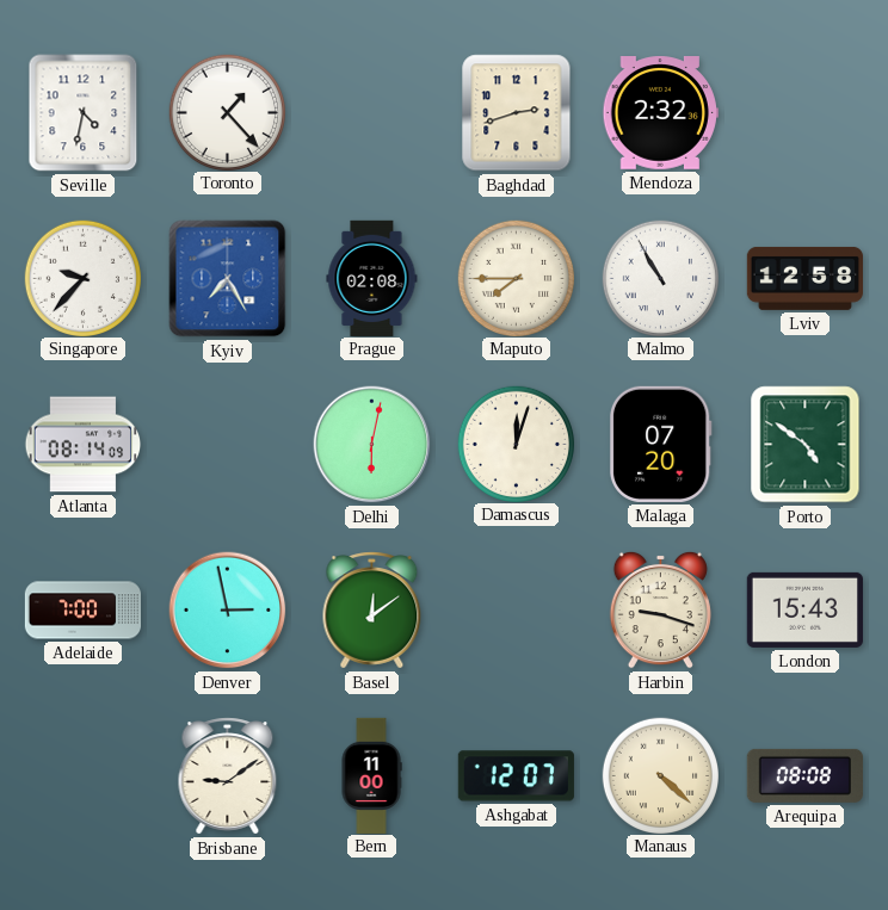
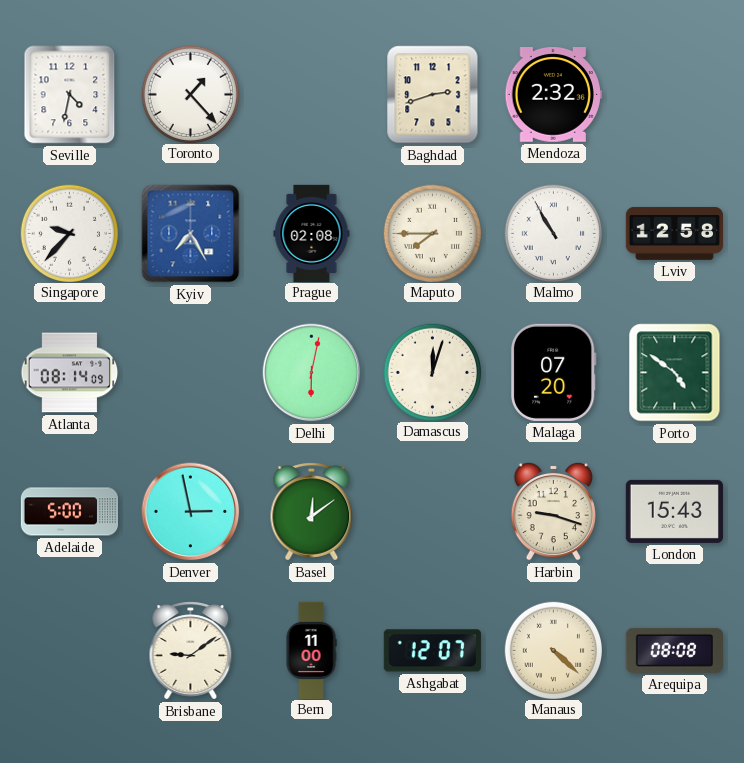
Adelaide: 7:00 -> 5:00 (69, 512)
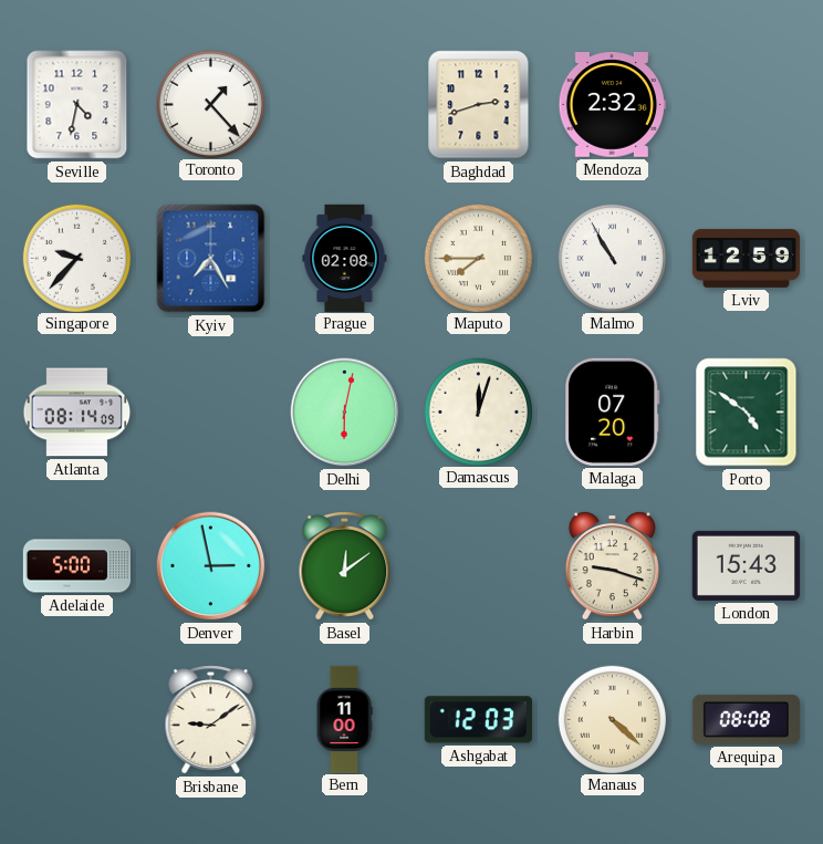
Lviv: 12:58 -> 12:59 (746, 258)
Ashgabat: 12:07 -> 12:03 (478, 720)
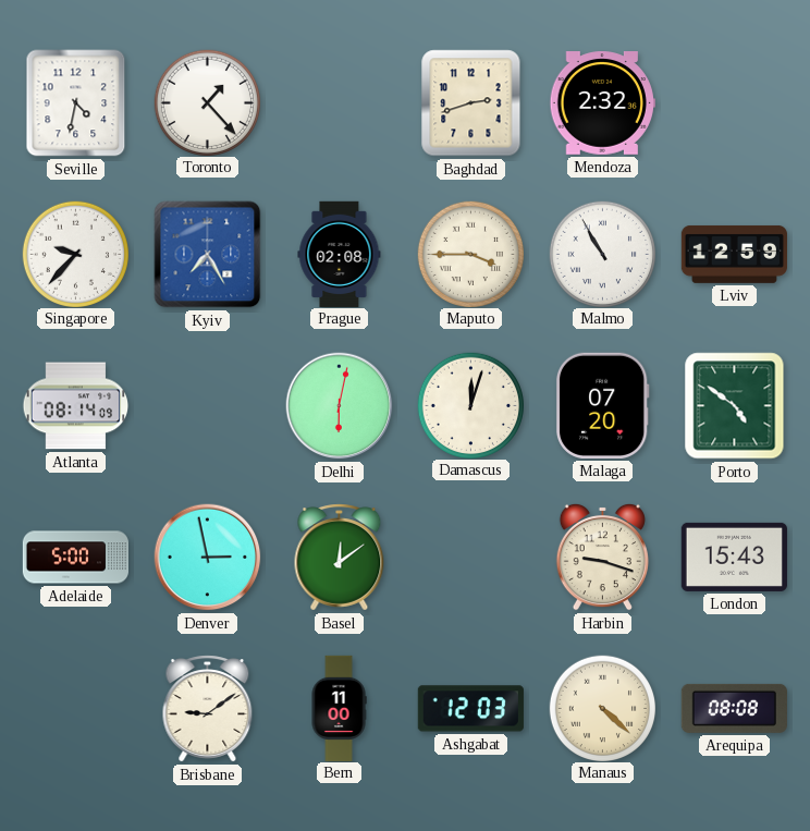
Maputo: 7:45 -> 3:45 (470, 254)
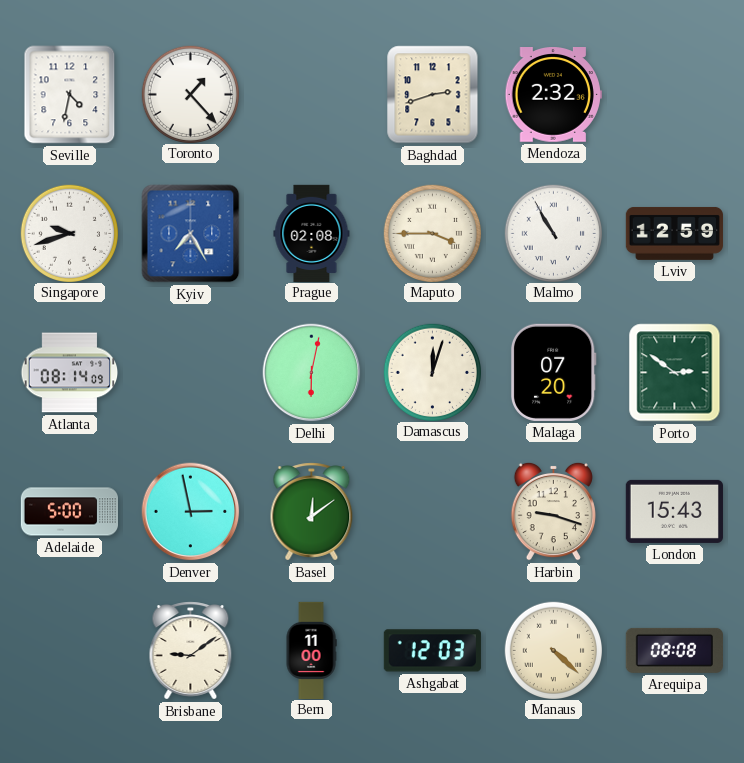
Singapore: 9:37 -> 9:42 (69, 233)
Porto: 4:51 -> 2:51 (675, 373)
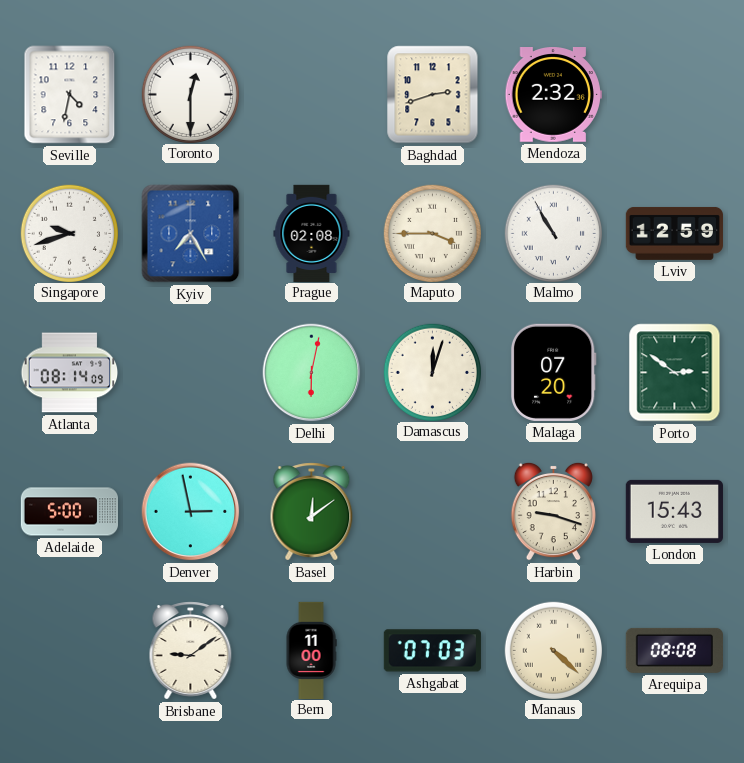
Toronto: 1:23 -> 12:30 (190, 94)
Ashgabat: 12:03 -> 07:03 (432, 651)
